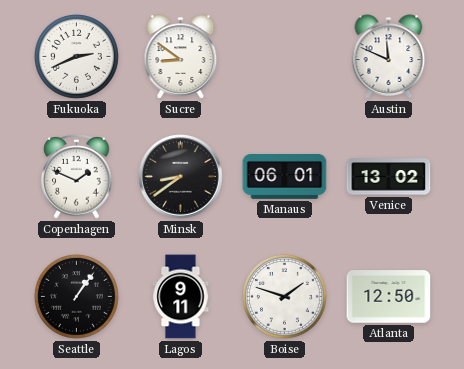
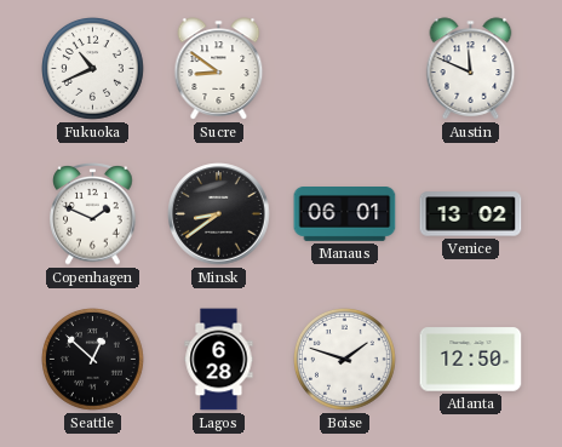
Fukuoka: 2:41 -> 10:41 (93, 69)
Seattle: 1:06 -> 12:52 (93, 360)
Lagos: 9:11 -> 6:28 (219, 360)
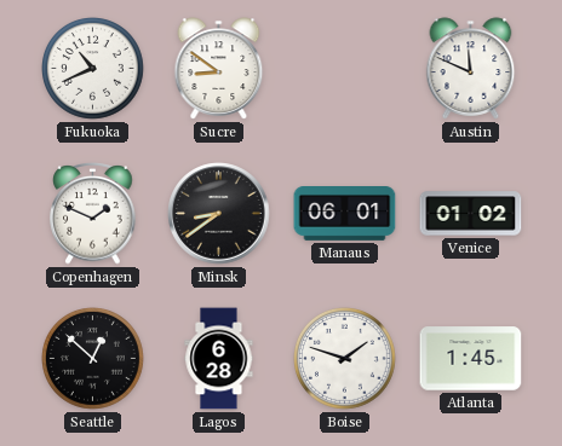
Venice: 13:02 -> 01:02 (471, 214)
Atlanta: 12:50 -> 1:45 (471, 359)
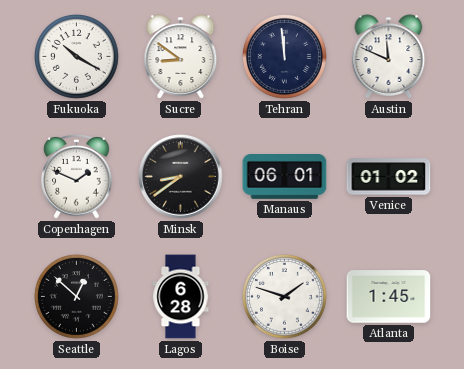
Fukuoka: 10:41 -> 10:20 (77, 57)
Tehran: none -> 11:59 (285, 57)
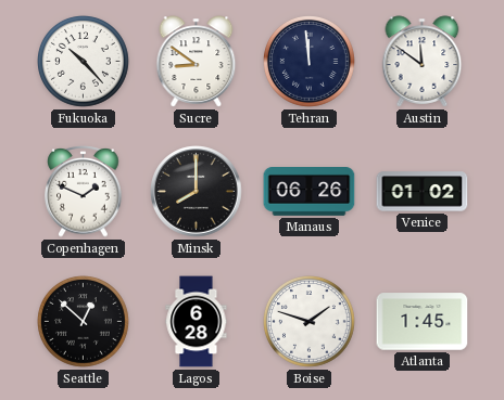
Fukuoka: 10:20 -> 10:23 (84, 62)
Austin: 11:49 -> 11:51 (423, 62)
Minsk: 8:39 -> 8:00 (197, 192)
Manaus: 06:01 -> 06:26 (310, 192)
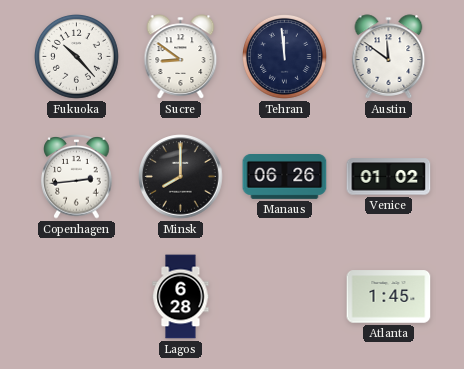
Copenhagen: 1:49 -> 2:44 (77, 177)
Seattle: 12:52 -> none (84, 322)
Boise: 1:48 -> none (310, 322)
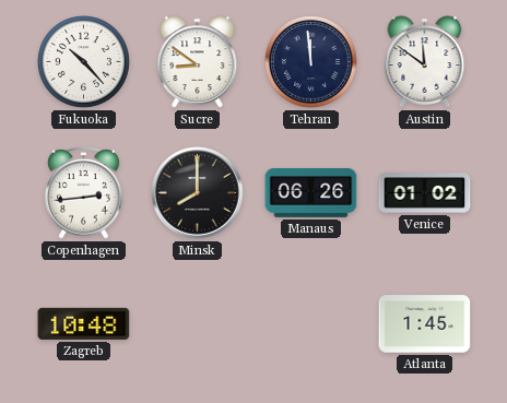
Zagreb: none -> 10:48 (84, 323)
Lagos: 6:28 -> none (181, 297)
